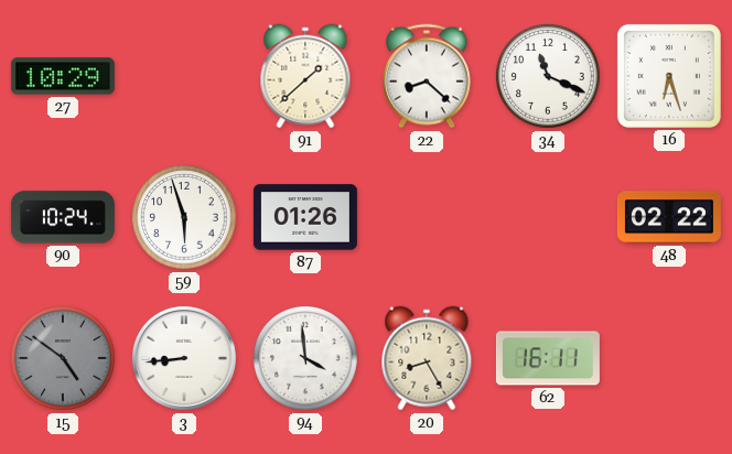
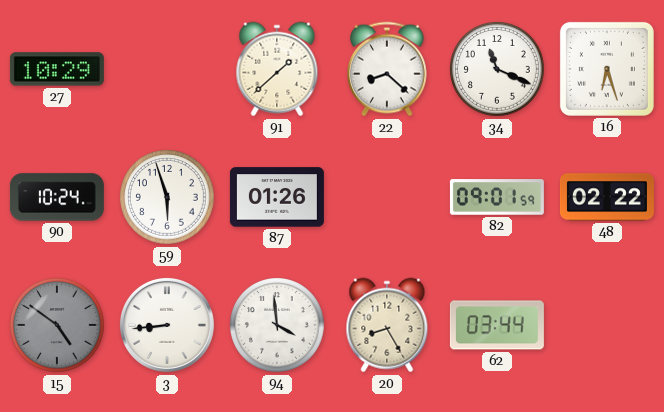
82: none -> 09:01 (497, 197)
62: 16:11 -> 03:44 (497, 325)
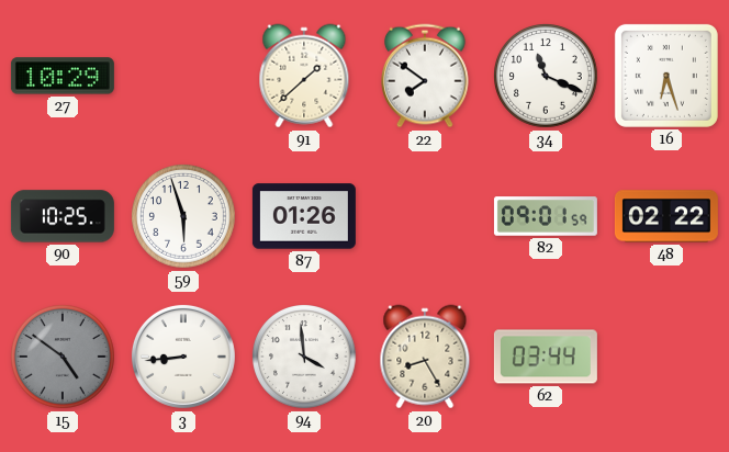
22: 8:22 -> 7:51 (426, 76)
90: 10:24 -> 10:25 (63, 216)
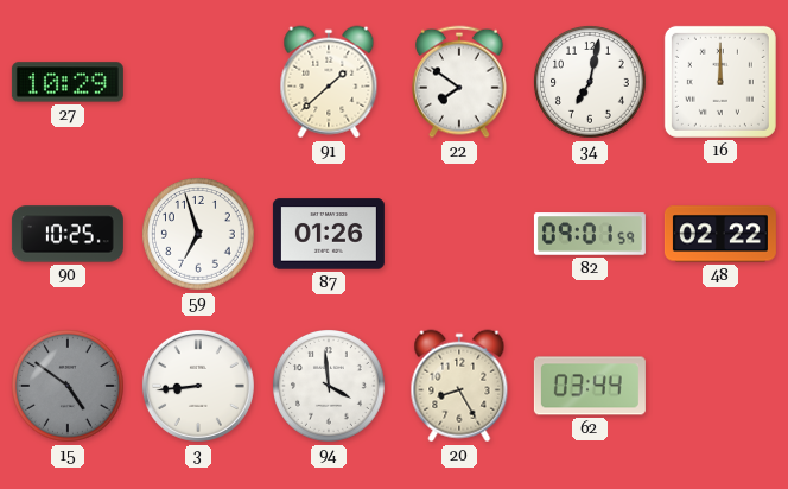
34: 11:19 -> 7:02 (591, 83)
16: 6:27 -> 12:00 (720, 82)
59: 5:57 -> 6:57 (199, 235)
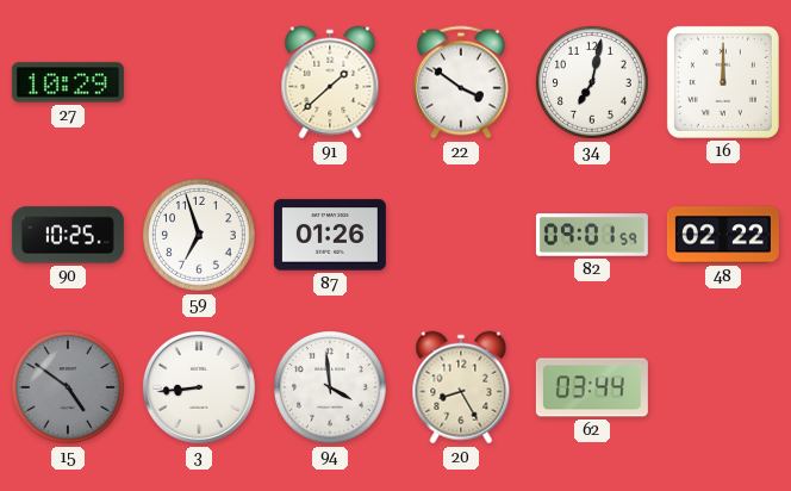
22: 7:51 -> 3:51 (462, 82)
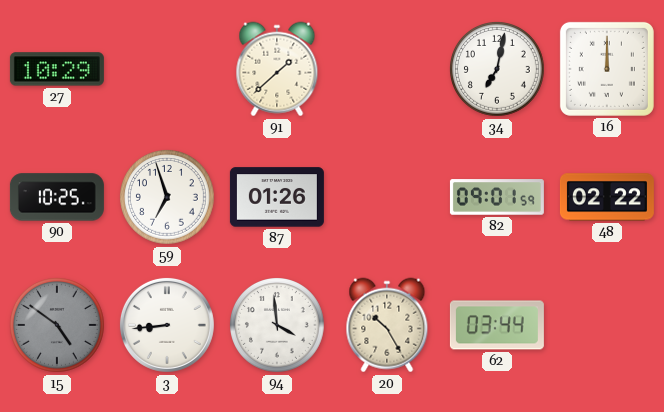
22: 3:51 -> none (462, 82)
20: 8:25 -> 10:25 (387, 325)
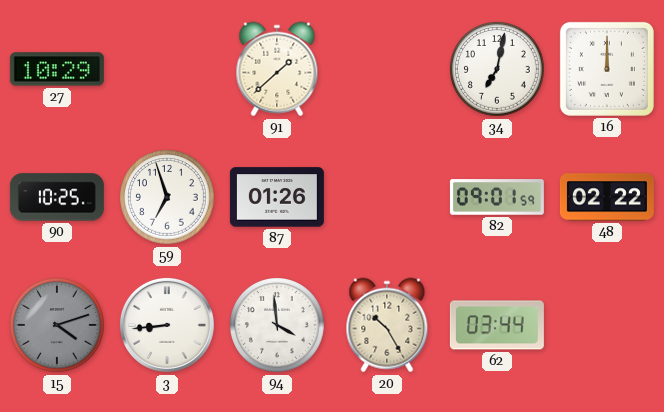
15: 4:51 -> 4:12 (58, 326)
